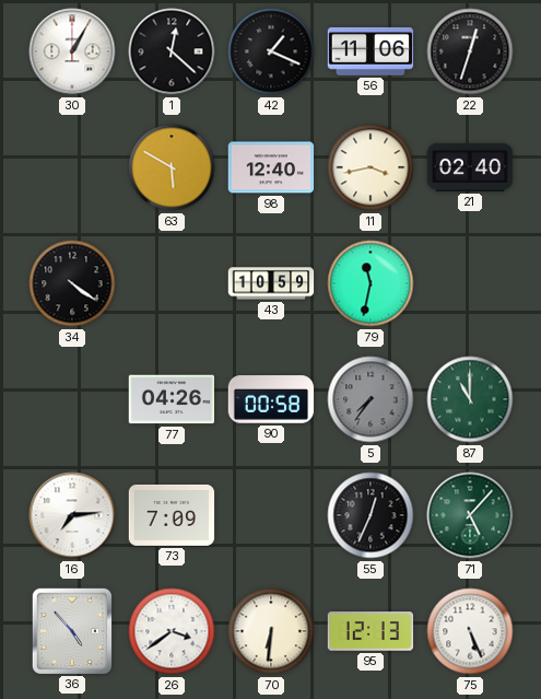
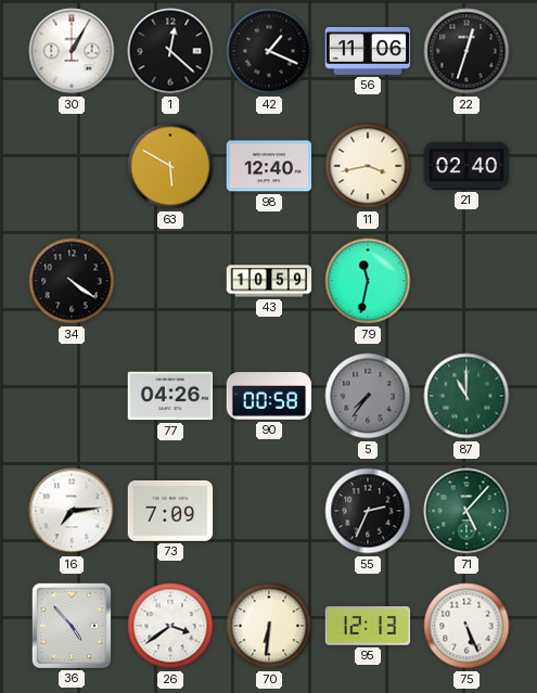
55: 12:34 -> 2:34 (368, 511)
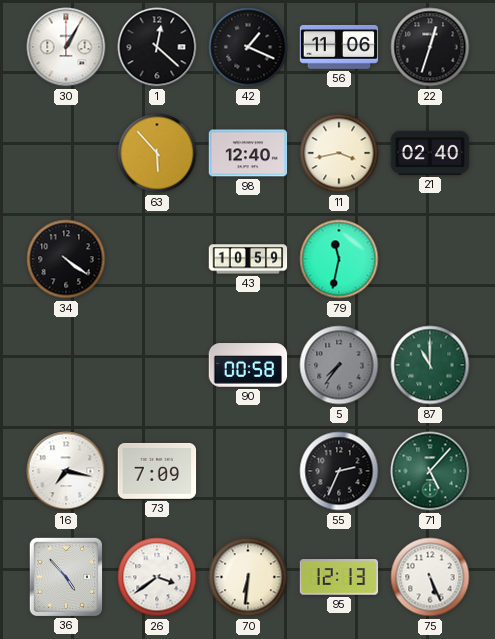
63: 5:50 -> 5:53 (157, 153)
77: 04:26 -> none (170, 396)
16: 7:14 -> 7:17 (66, 471)
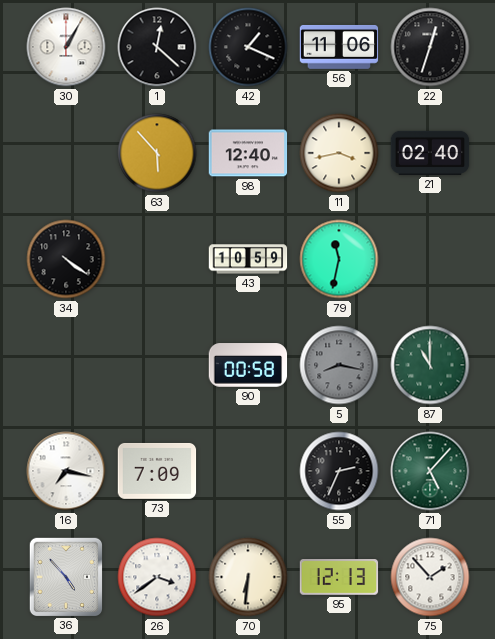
5: 7:36 -> 8:17 (339, 365)
75: 5:26 -> 1:53 (430, 577)
